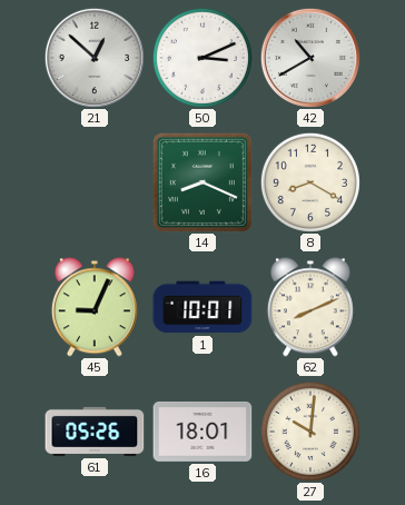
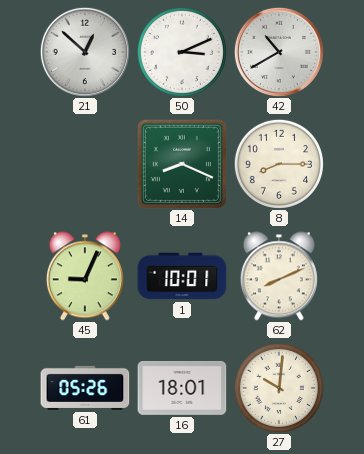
8: 8:20 -> 8:15 (279, 164)
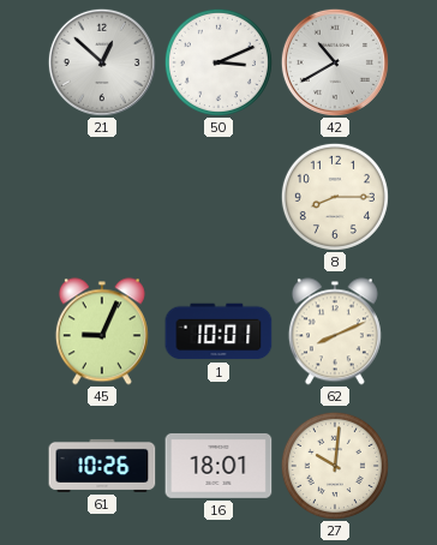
14: 8:19 -> none (182, 164)
61: 05:26 -> 10:26 (102, 466)
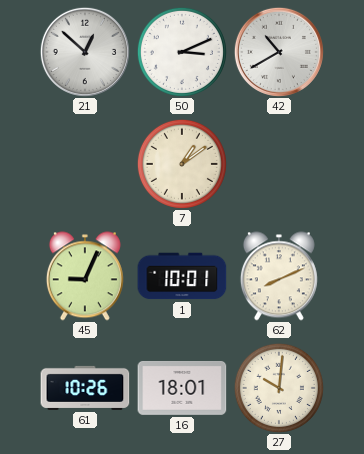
7: none -> 1:09 (182, 164)
8: 8:15 -> none (335, 197)
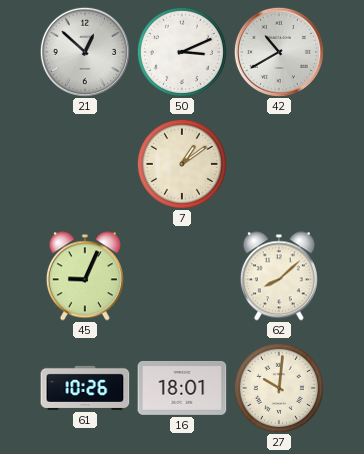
1: 10:01 -> none (182, 276)
62: 8:11 -> 8:08 (279, 276)
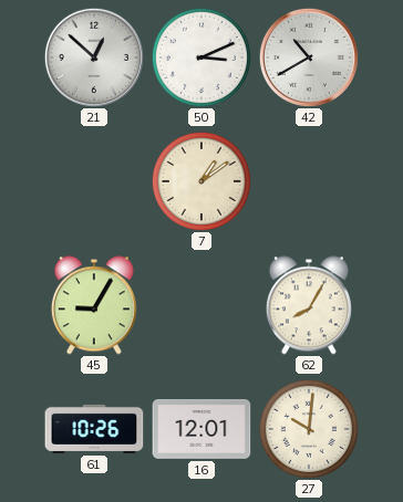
45: 9:04 -> 9:05 (94, 305)
62: 8:08 -> 8:05 (309, 305)
16: 18:01 -> 12:01 (201, 429)
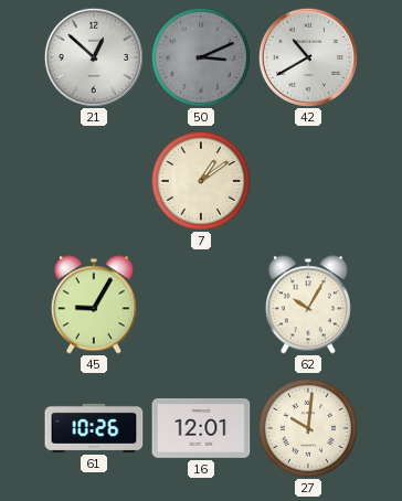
50 dial: white -> grey (201, 57)
62: 8:05 -> 10:05 (308, 305)
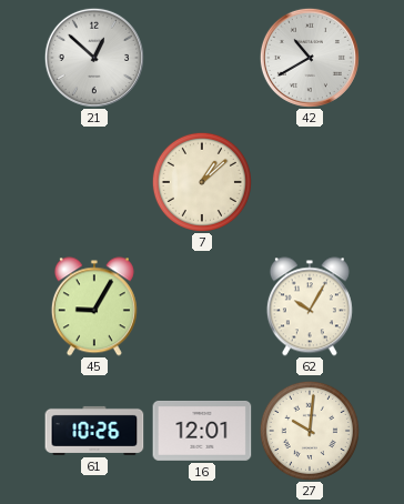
50: 3:11 -> none (201, 57)
7: 1:09 -> 1:08 (202, 182)
